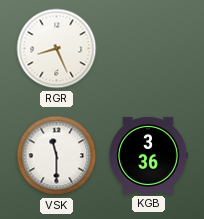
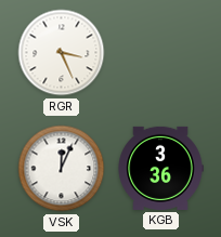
RGR: 8:26 -> 3:26 (62, 53)
VSK: 11:30 -> 12:04 (62, 169)
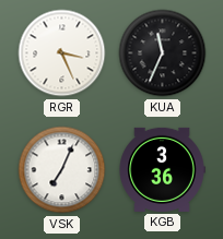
KUA: none -> 11:34 (163, 53)
VSK: 12:04 -> 7:04 (62, 170)
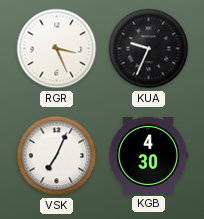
KUA: 11:34 -> 9:34 (149, 49)
KGB: 3:36 -> 4:30 (148, 155)
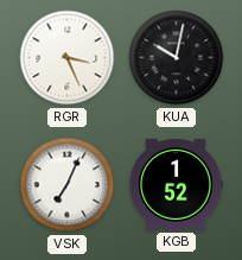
KUA: 9:34 -> 10:02 (177, 58)
KGB: 4:30 -> 1:52 (176, 184)
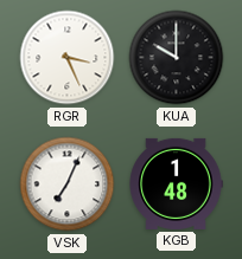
KUA: 10:02 -> 10:00 (177, 58)
KGB: 1:52 -> 1:48 (176, 183)
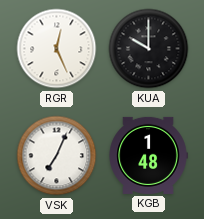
RGR: 3:26 -> 12:26 (57, 49)
